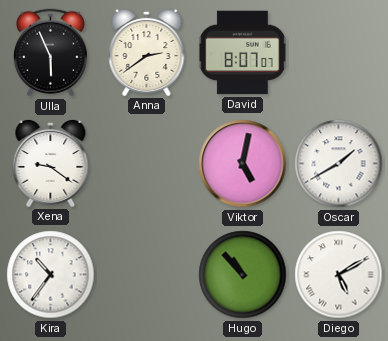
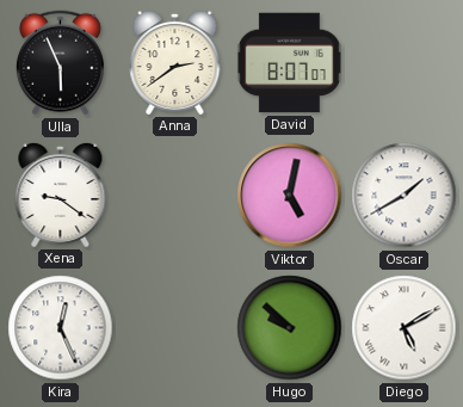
Kira: 10:36 -> 12:26 (61, 328)
Hugo: 10:53 -> 9:52 (290, 328)
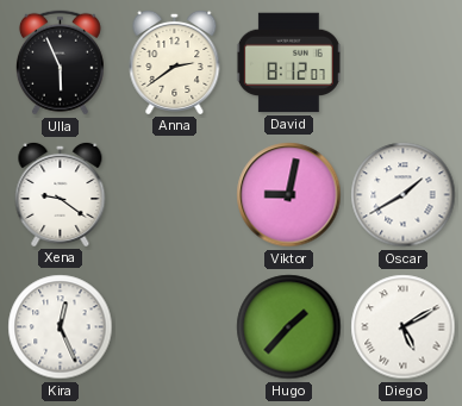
David: 8:07 -> 8:12 (288, 63)
Viktor: 5:02 -> 9:02 (289, 195)
Hugo: 9:52 -> 1:37 (289, 327)
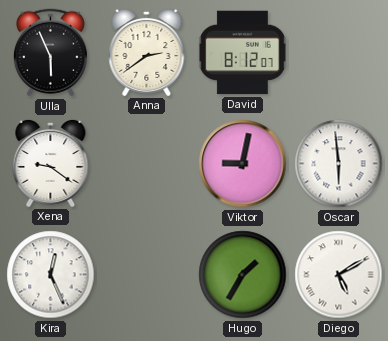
Oscar: 1:40 -> 5:59 (339, 164)
Hugo: 1:37 -> 1:35 (243, 275)
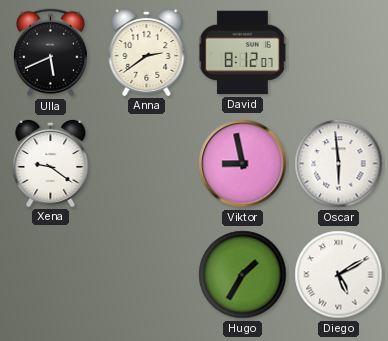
Ulla: 5:56 -> 5:41 (50, 53)
Viktor: 9:02 -> 8:58 (243, 164)
Kira: 12:26 -> none (51, 275)
